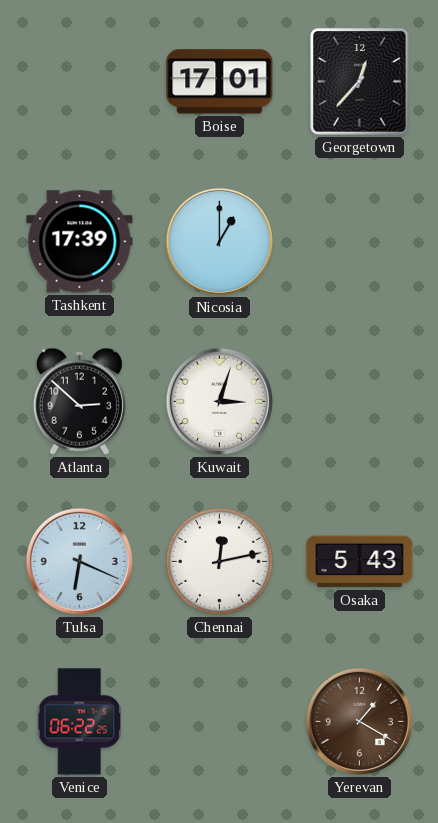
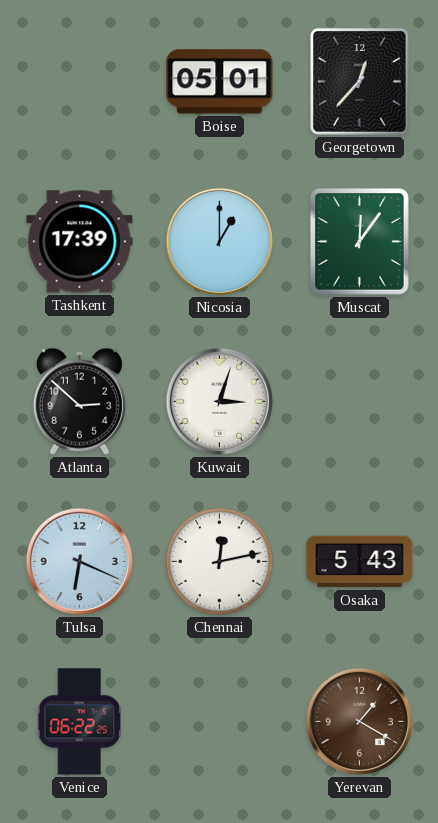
Boise: 17:01 -> 05:01 (220, 82)
Muscat: none -> 12:06 (360, 242)
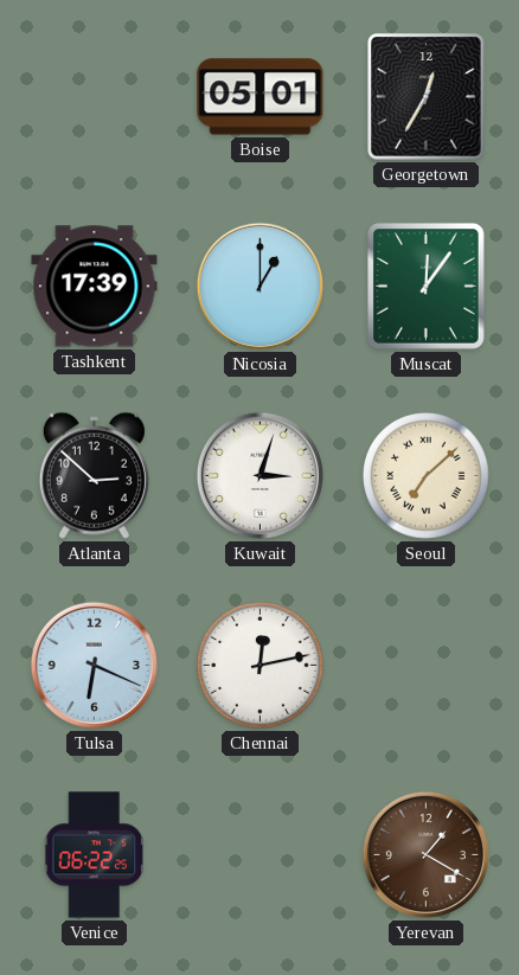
Georgetown: 12:37 -> 12:35 (427, 97)
Seoul: none -> 7:08 (427, 476)
Osaka: 5:43 -> none (360, 562)
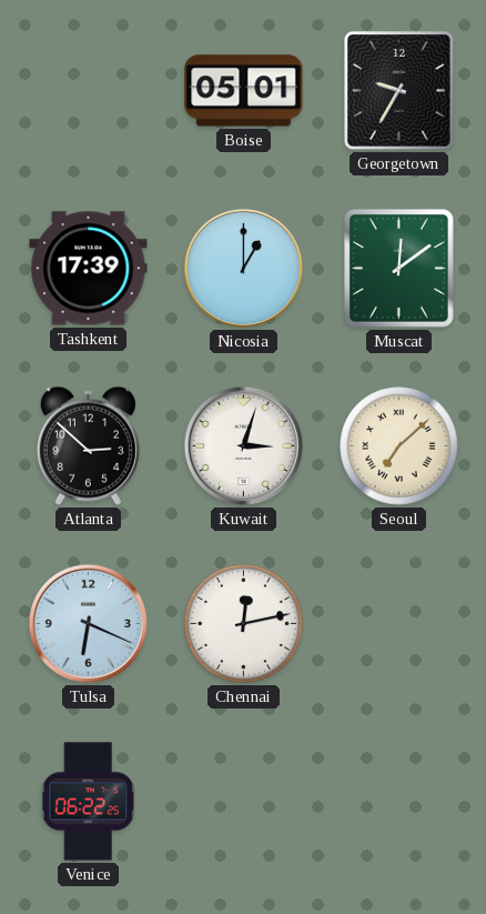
Georgetown: 12:35 -> 9:35 (399, 91)
Muscat: 12:06 -> 12:09 (399, 269)
Yerevan: 1:20 -> none (425, 854)
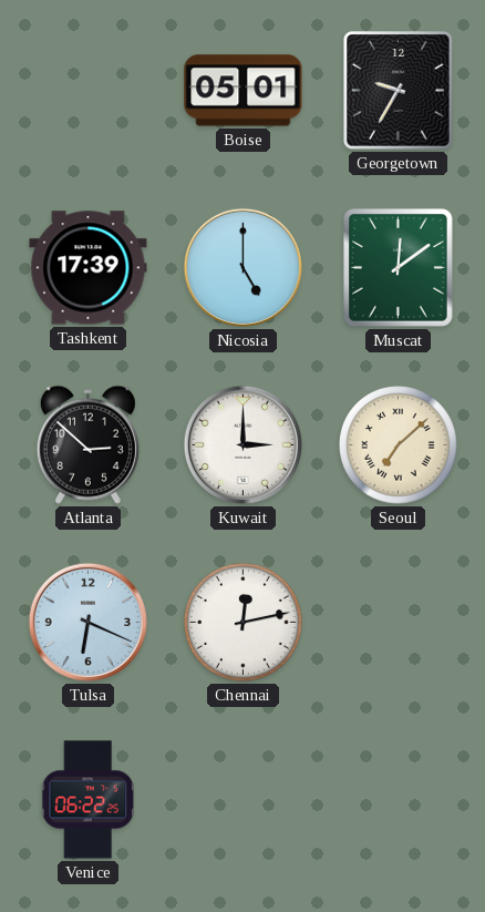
Nicosia: 1:00 -> 5:00 (242, 267)
Kuwait: 3:03 -> 3:00 (242, 444)
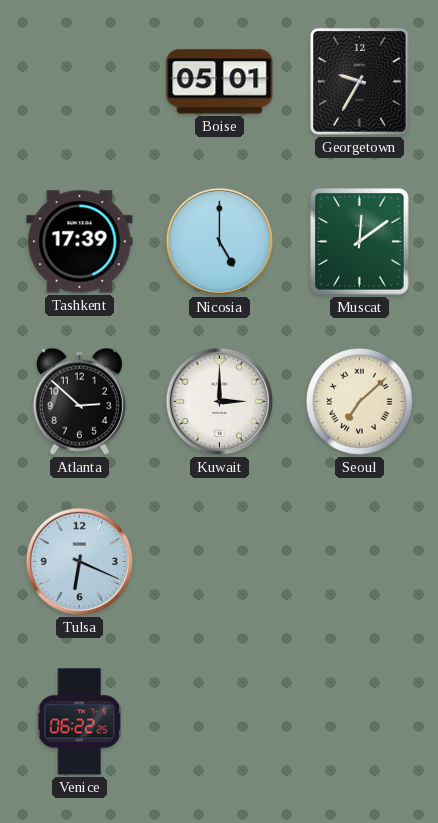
Chennai: 12:13 -> none (244, 623)
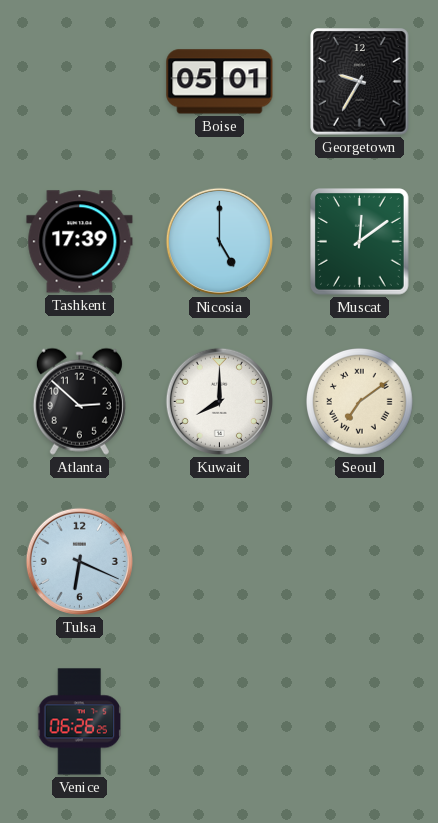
Kuwait: 3:00 -> 8:00 (219, 401)
Seoul: 7:08 -> 7:09 (360, 402)
Venice: 06:22 -> 06:26 (80, 722)
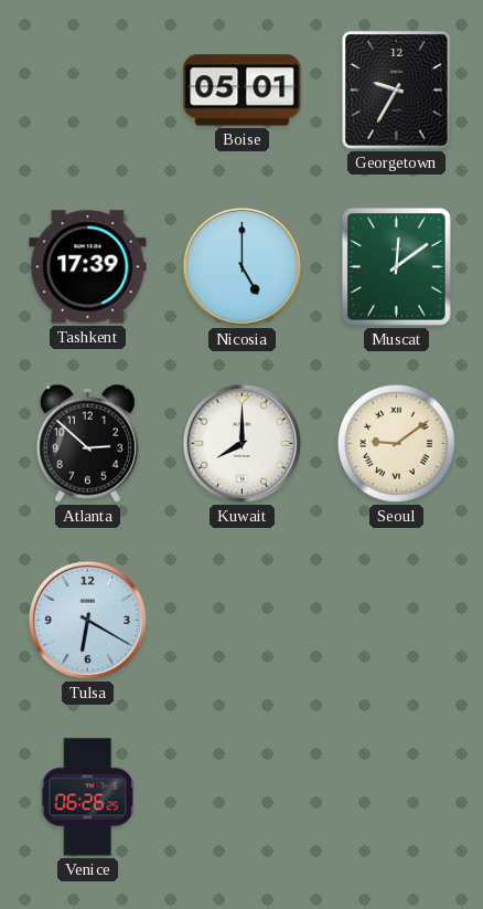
Seoul: 7:09 -> 9:09 (397, 444)
Tulsa: 6:19 -> 6:20 (87, 620)
